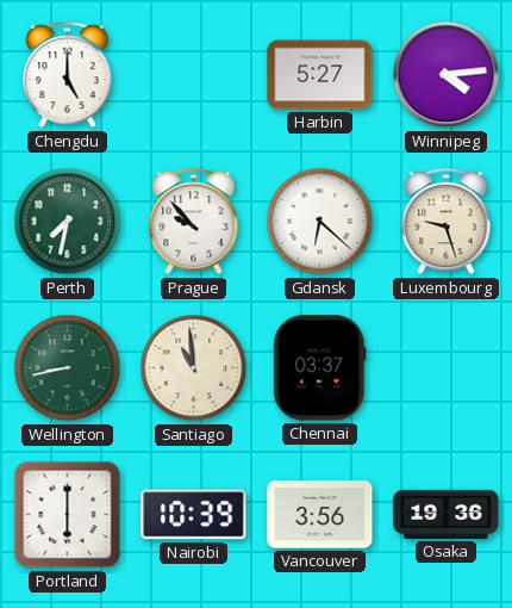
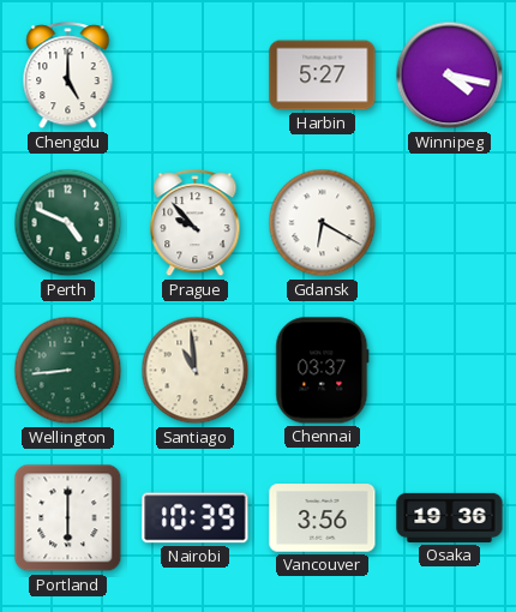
Winnipeg: 4:14 -> 4:17 (450, 76)
Perth: 7:32 -> 4:49 (68, 223)
Gdansk: 6:22 -> 6:20 (323, 223)
Luxembourg: 9:27 -> none (447, 222)
Wellington: 8:43 -> 8:44 (68, 371)
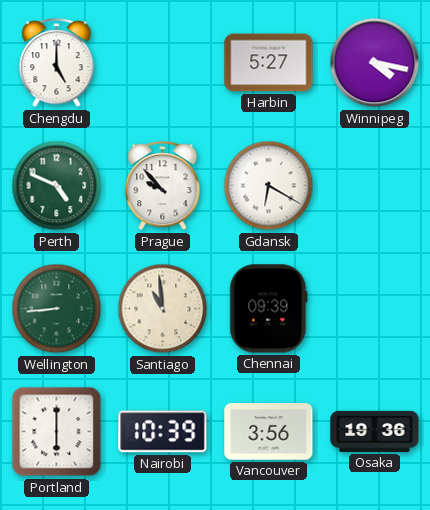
Chennai: 03:37 -> 09:39 (269, 309)
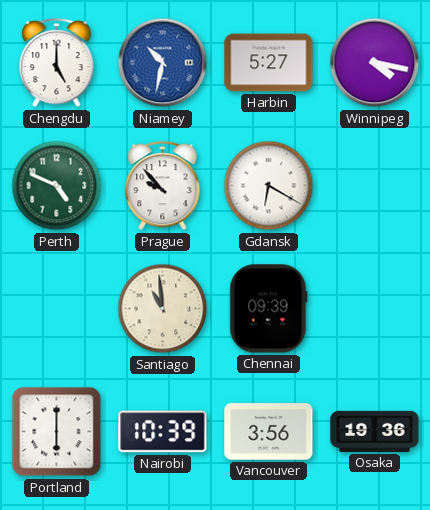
Niamey: none -> 10:32 (163, 63)
Wellington: 8:44 -> none (57, 309)
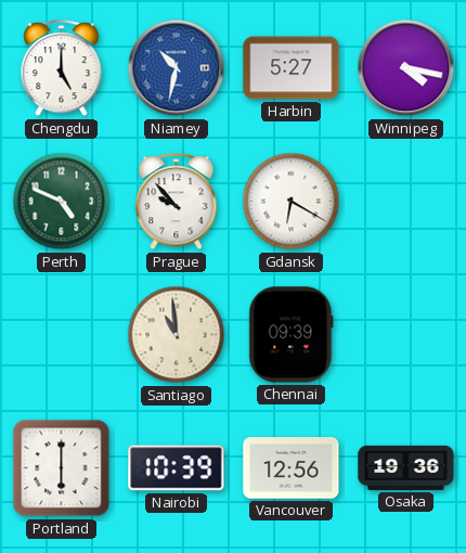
Vancouver: 3:56 -> 12:56 (292, 468)
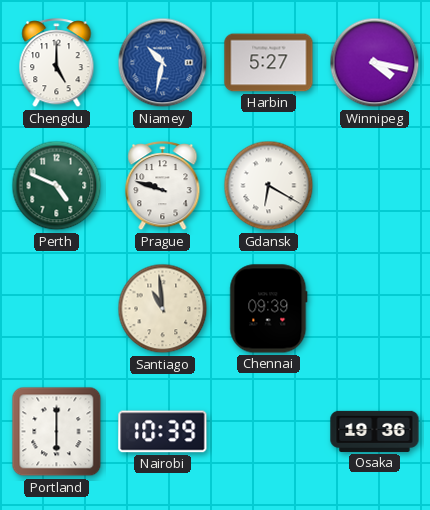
Prague: 9:53 -> 9:48 (163, 186)
Vancouver: 12:56 -> none (292, 468)
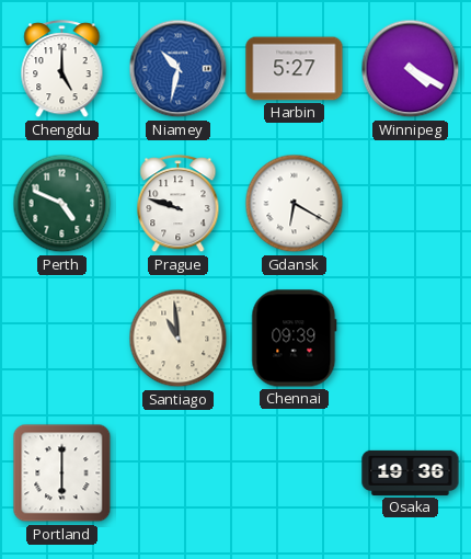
Winnipeg: 4:17 -> 4:20 (411, 69)
Nairobi: 10:39 -> none (163, 432)
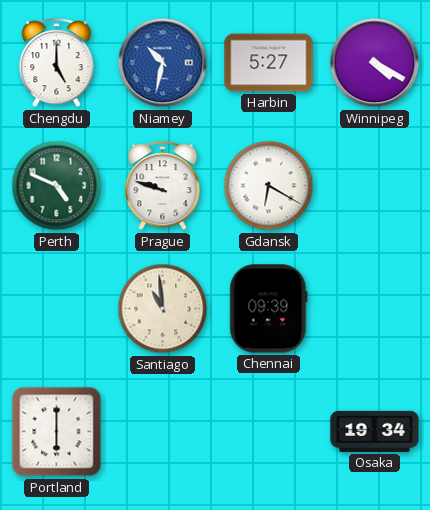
Osaka: 19:36 -> 19:34 (375, 431)
